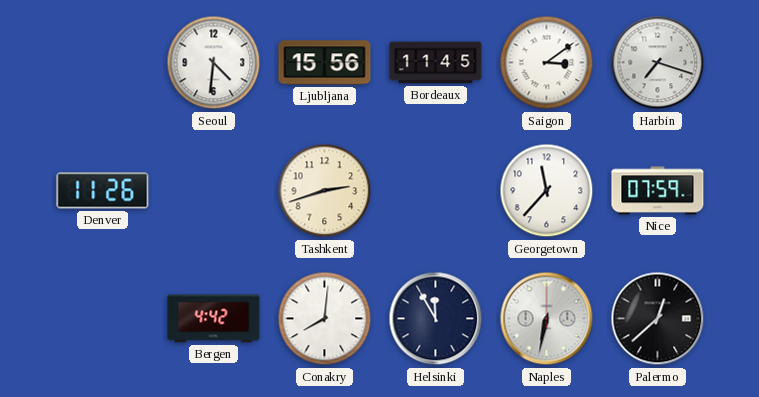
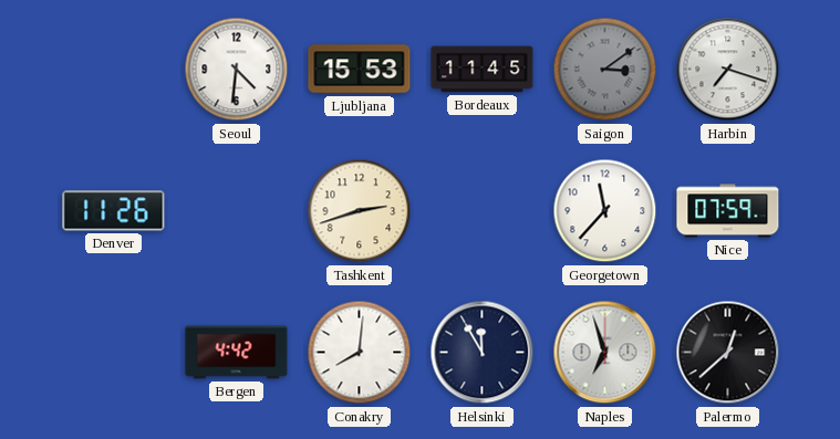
Ljubljana: 15:56 -> 15:53 (360, 70)
Saigon dial: white -> grey (605, 70)
Naples: 6:32 -> 6:57 (605, 353)
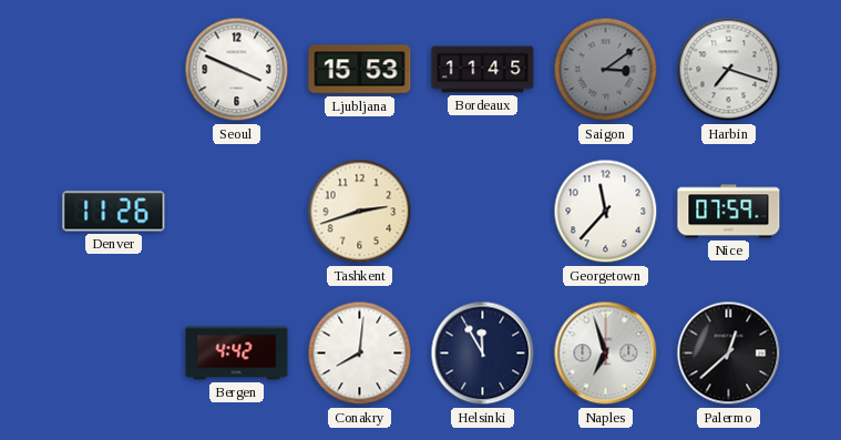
Seoul: 4:31 -> 3:49 (237, 70)
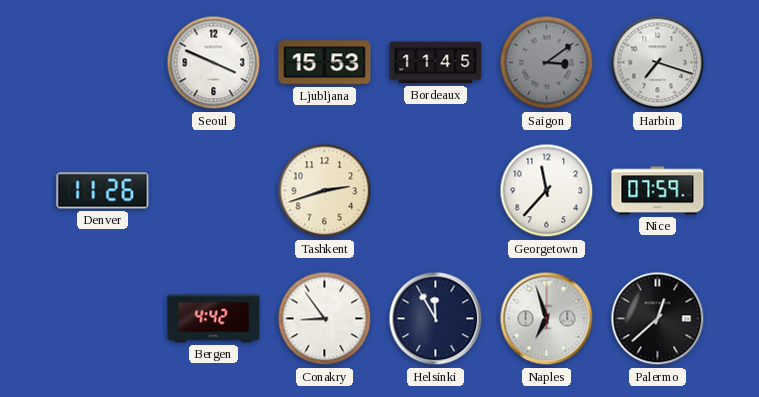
Conakry: 8:01 -> 8:54 (325, 319)
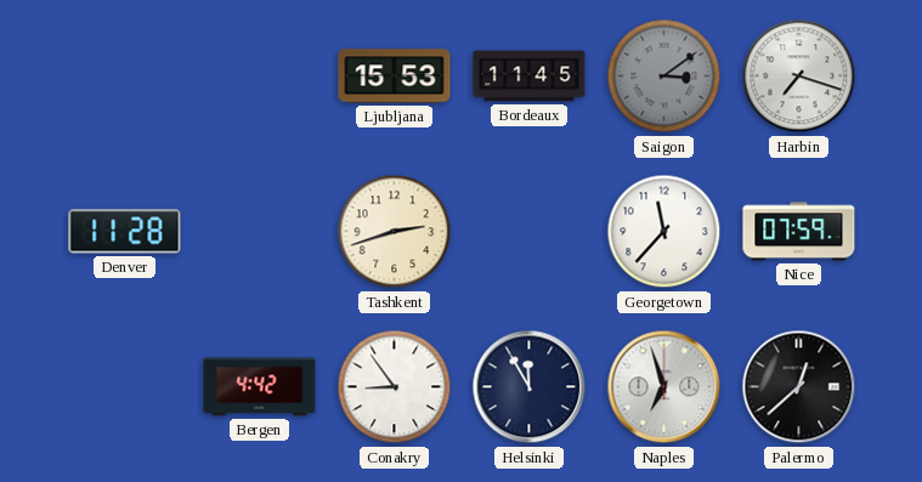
Seoul: 3:49 -> none (214, 63)
Denver: 11:26 -> 11:28 (125, 232)
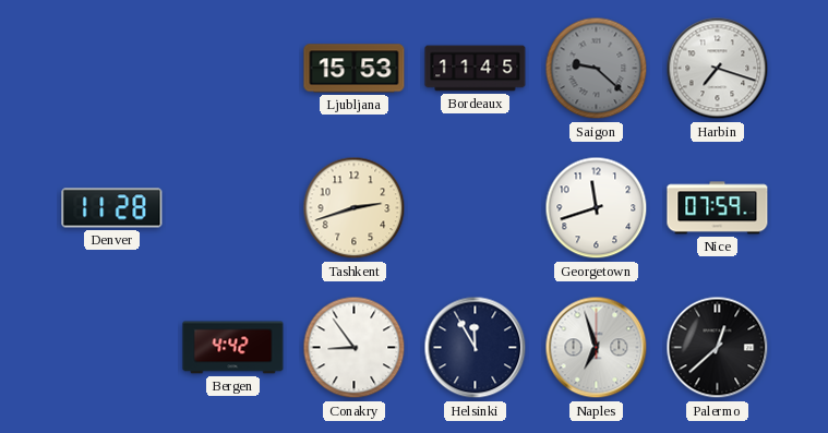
Saigon: 3:09 -> 9:22 (597, 69)
Georgetown: 11:37 -> 11:42 (597, 208)
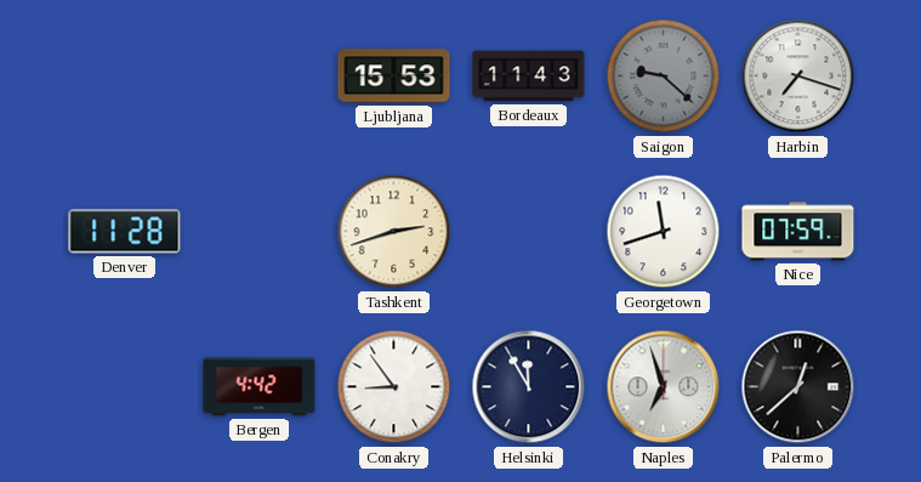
Bordeaux: 11:45 -> 11:43 (529, 76)
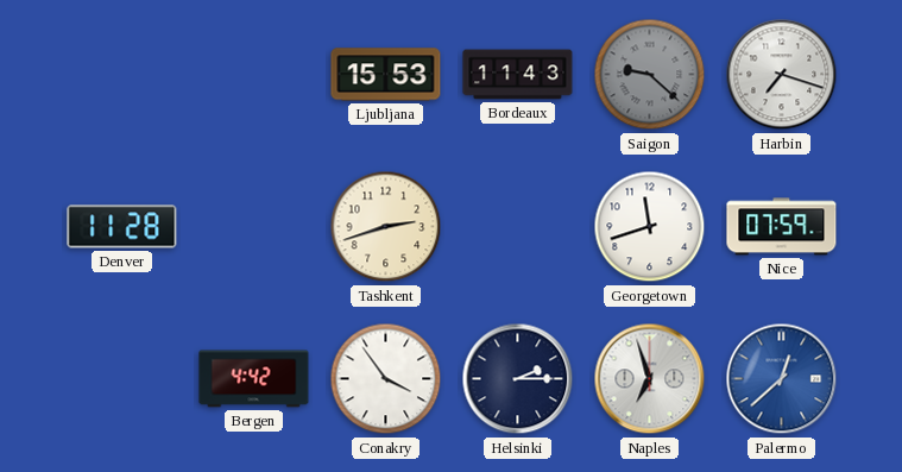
Conakry: 8:54 -> 3:54 (386, 379)
Helsinki: 11:55 -> 2:15 (518, 379)
Palermo dial: black -> blue (782, 379)
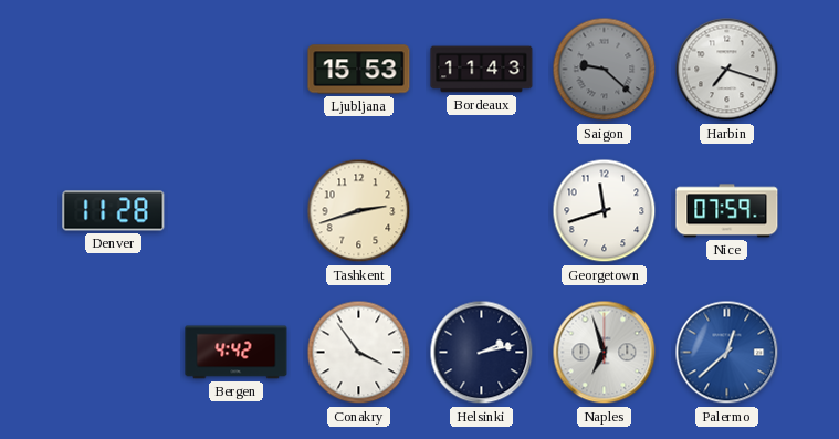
Helsinki: 2:15 -> 2:13 (482, 353)
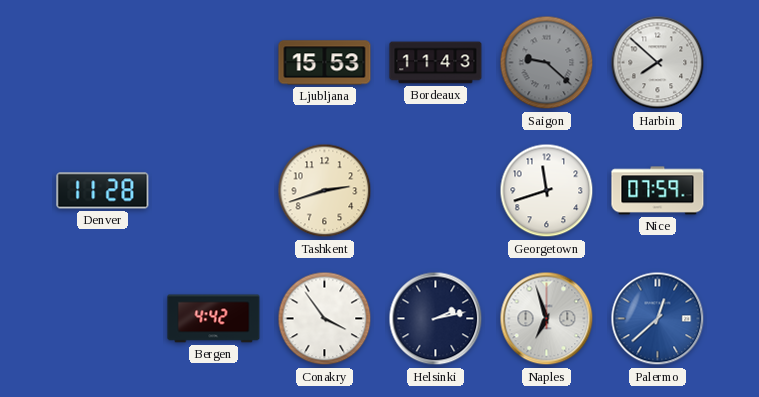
Harbin: 7:18 -> 7:52 (658, 63)
